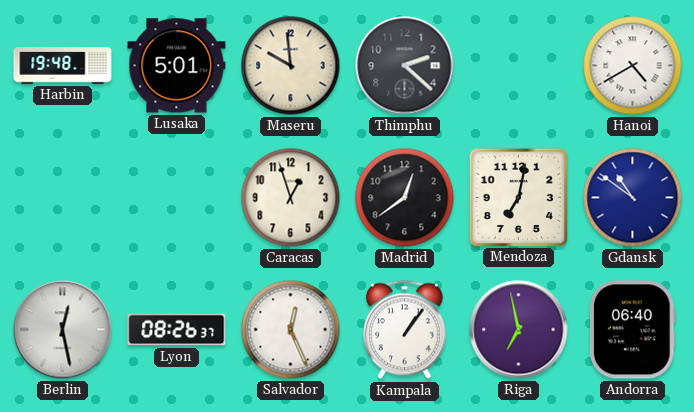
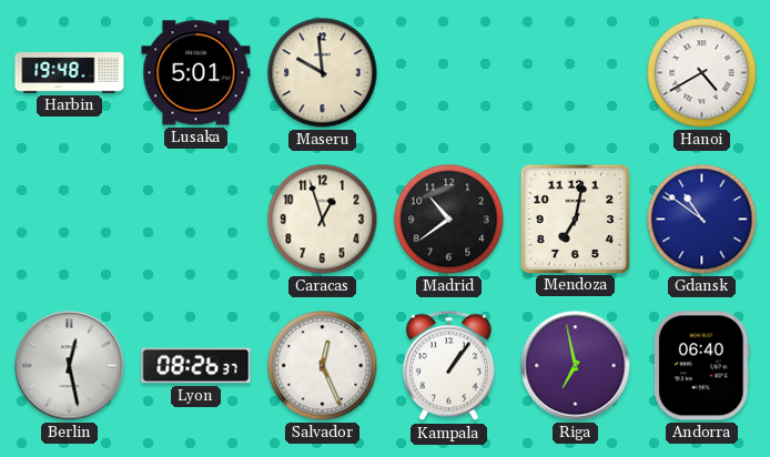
Thimphu: 2:22 -> none (405, 66)
Madrid: 12:39 -> 10:39 (449, 220)
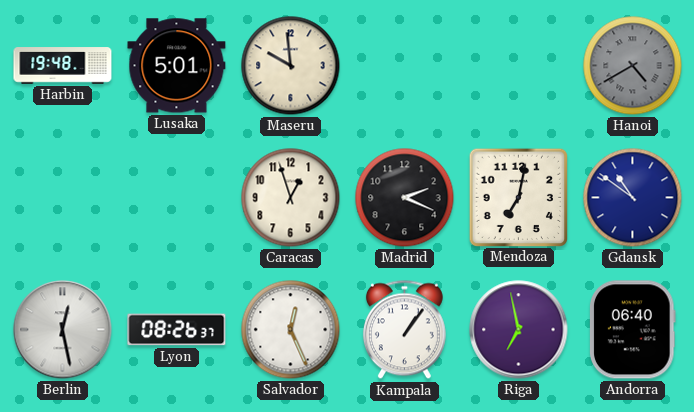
Hanoi dial: white -> grey (633, 66)
Madrid: 10:39 -> 2:19 (405, 198)
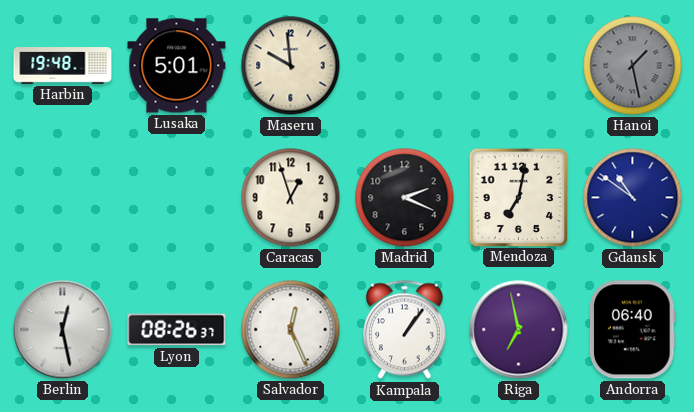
Hanoi: 4:40 -> 1:28 (633, 66)
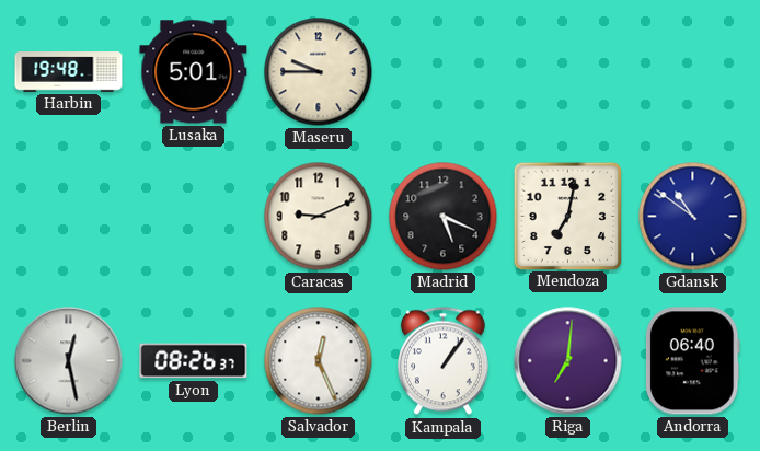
Maseru: 9:59 -> 9:45 (319, 72)
Hanoi: 1:28 -> none (633, 66)
Caracas: 12:57 -> 9:11 (319, 217)
Madrid: 2:19 -> 5:19 (444, 217)
Riga: 6:58 -> 7:01 (568, 361)
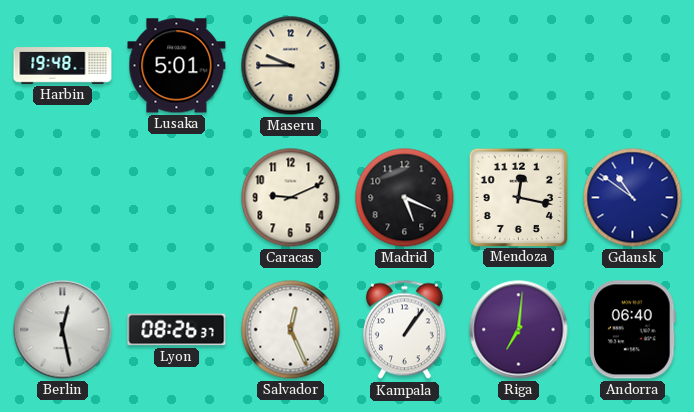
Mendoza: 7:02 -> 12:17 (518, 197)
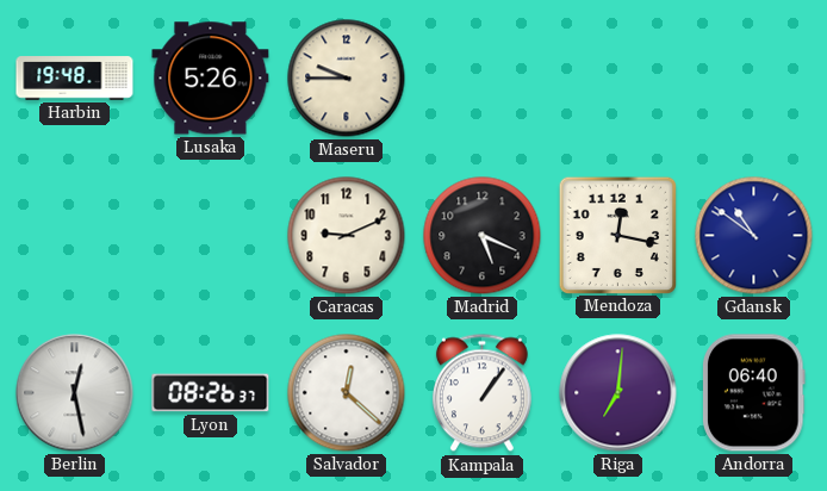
Lusaka: 5:01 -> 5:26 (211, 79)
Salvador: 12:26 -> 12:22 (347, 393)
